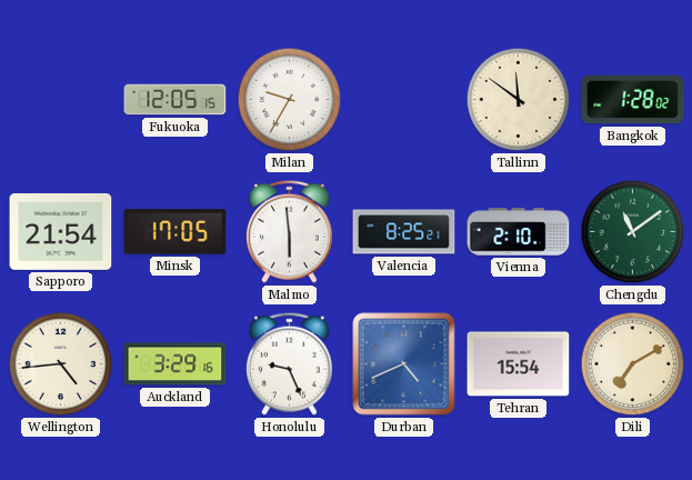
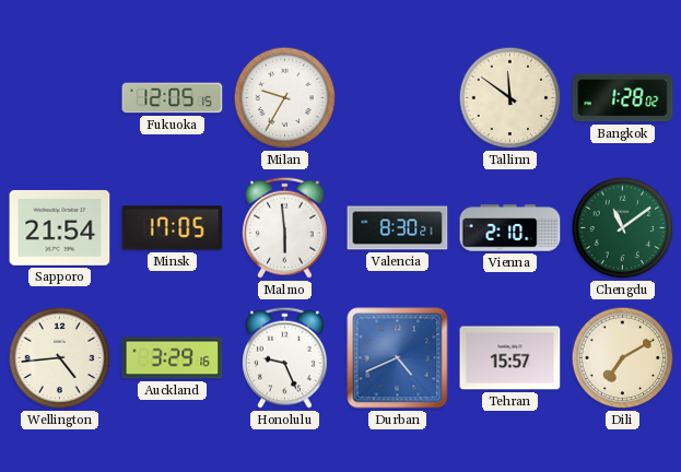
Valencia: 8:25 -> 8:30 (398, 228)
Tehran: 15:54 -> 15:57 (510, 358)
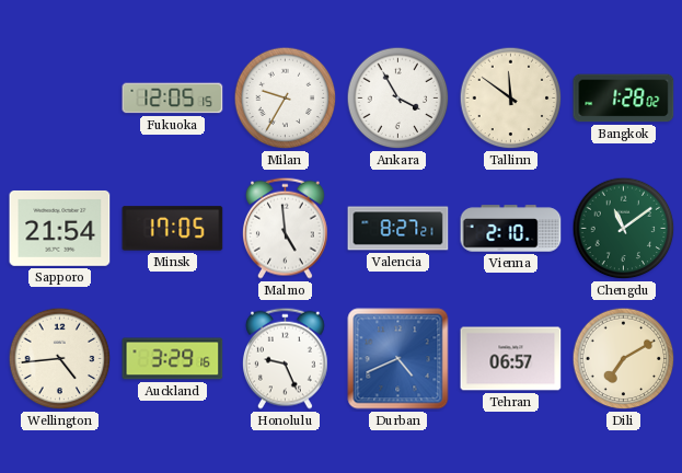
Ankara: none -> 3:55 (398, 99)
Malmo: 5:59 -> 4:59 (285, 228)
Valencia: 8:30 -> 8:27 (398, 229)
Tehran: 15:57 -> 06:57 (511, 359)
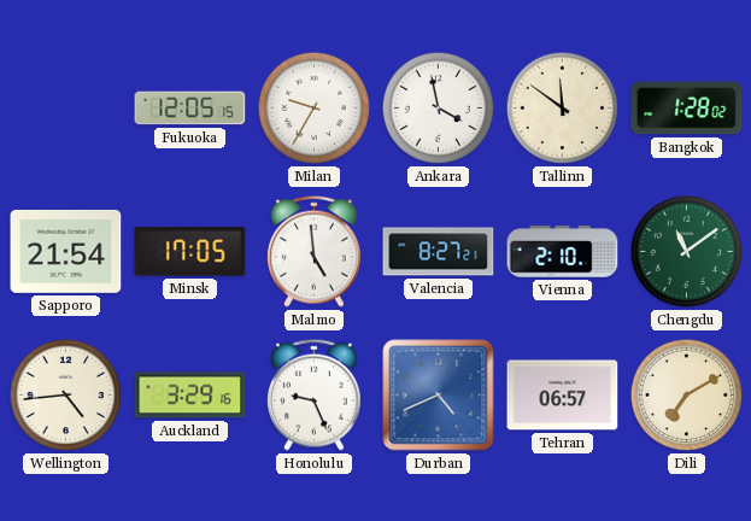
Ankara: 3:55 -> 3:58 (439, 109)
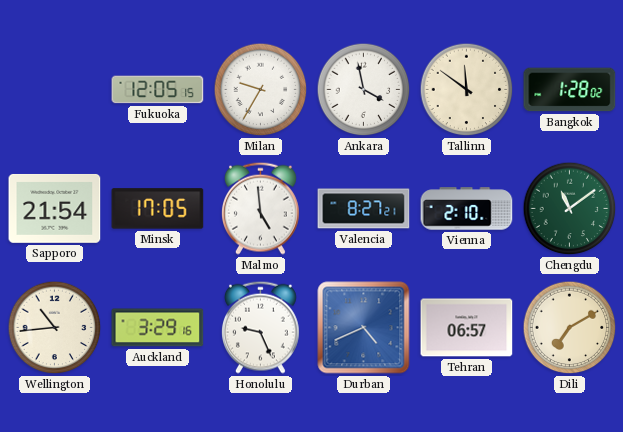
Wellington: 4:44 -> 10:44 (55, 328)
